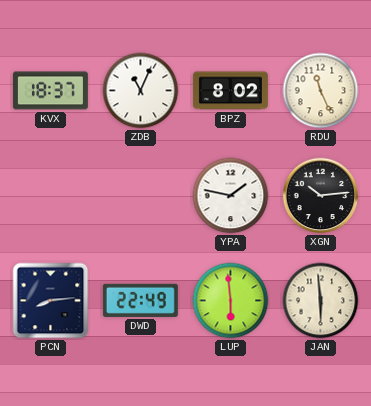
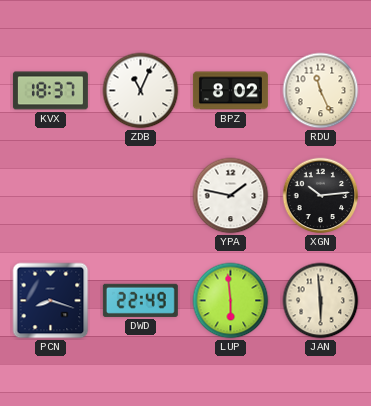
PCN: 8:14 -> 8:18 (51, 301)
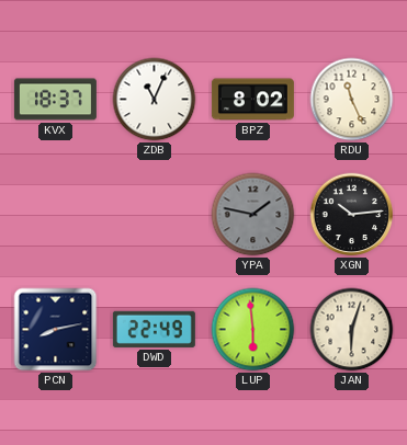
YPA dial: white -> grey (253, 215)
PCN: 8:18 -> 8:13 (56, 330)
JAN: 5:59 -> 6:03 (352, 330)
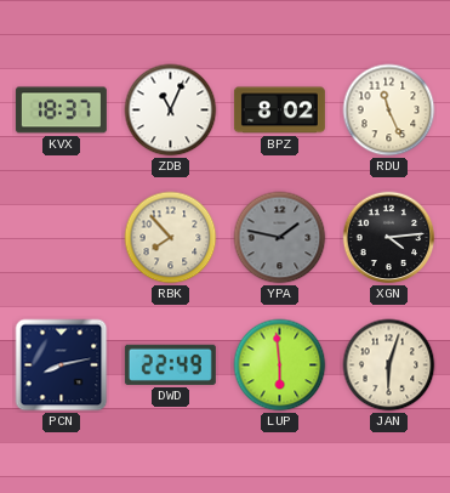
RBK: none -> 7:53 (171, 238)
XGN: 10:14 -> 4:14 (389, 238)
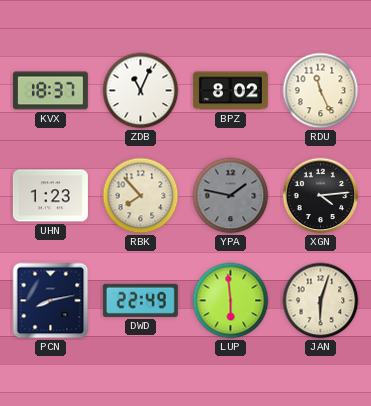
UHN: none -> 1:23 (50, 196)
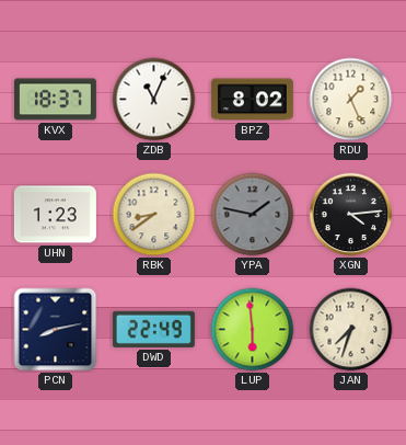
RDU: 11:26 -> 1:26 (351, 100)
RBK: 7:53 -> 8:39 (154, 215)
JAN: 6:03 -> 7:33 (351, 330)
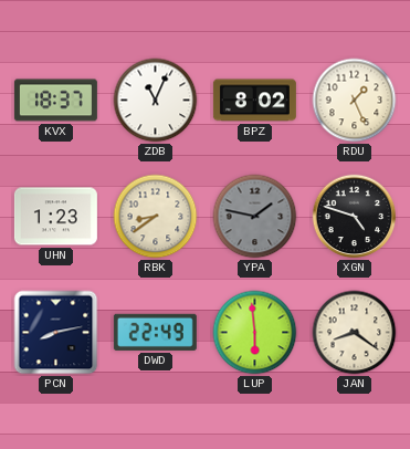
XGN: 4:14 -> 4:48 (355, 217)
JAN: 7:33 -> 8:21 (355, 333)
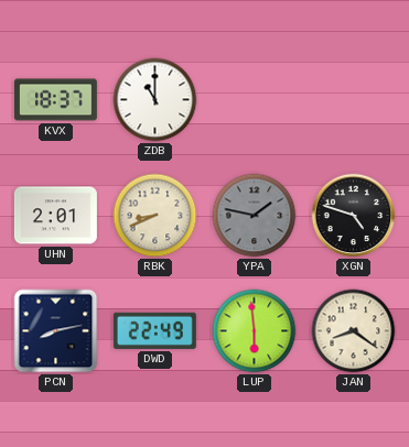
ZDB: 11:04 -> 11:00 (155, 100)
BPZ: 8:02 -> none (254, 101)
RDU: 1:26 -> none (355, 101)
UHN: 1:23 -> 2:01 (55, 216)
RBK: 8:39 -> 8:41 (155, 216)
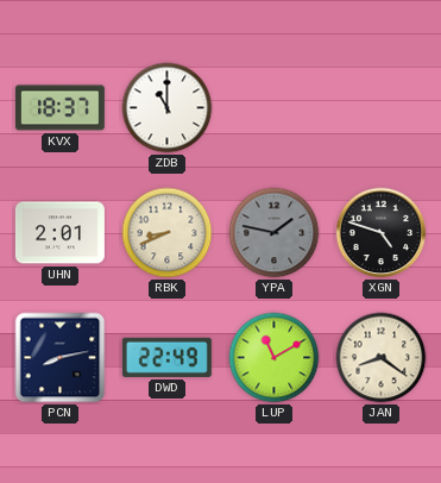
LUP: 5:59 -> 11:10 (275, 358)
